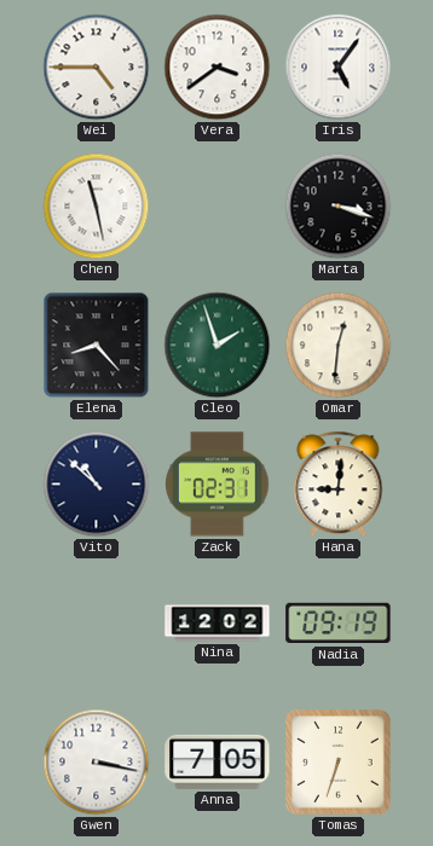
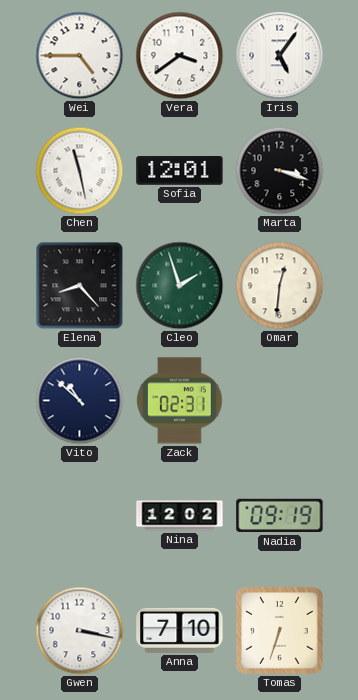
Sofia: none -> 12:01 (180, 171)
Hana: 9:01 -> none (339, 485)
Anna: 7:05 -> 7:10 (180, 630)
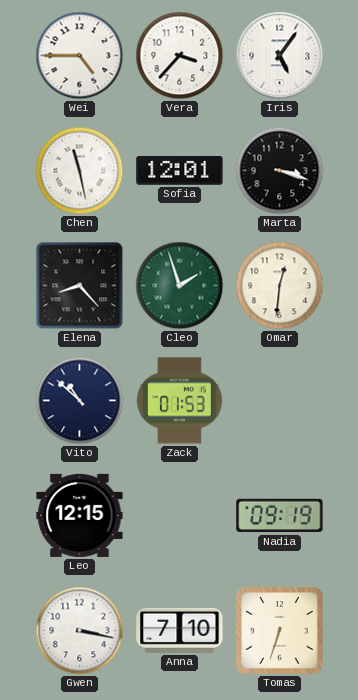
Vera: 3:39 -> 3:37 (180, 56)
Zack: 02:31 -> 01:53 (180, 401)
Leo: none -> 12:15 (80, 515)
Nina: 12:02 -> none (180, 516)
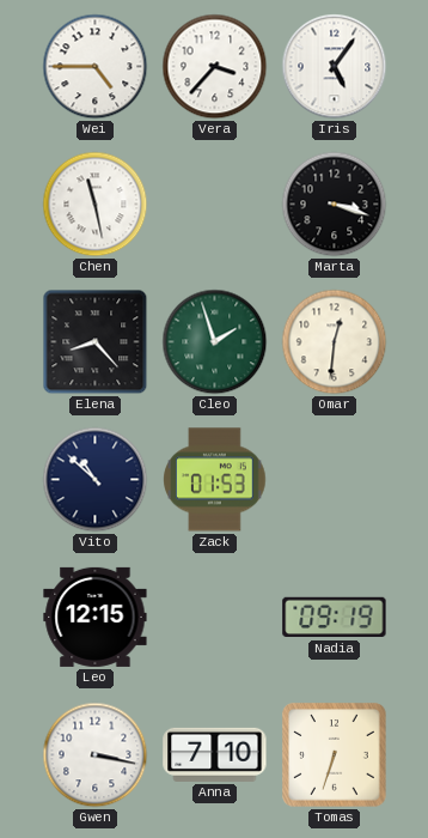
Sofia: 12:01 -> none (180, 171)
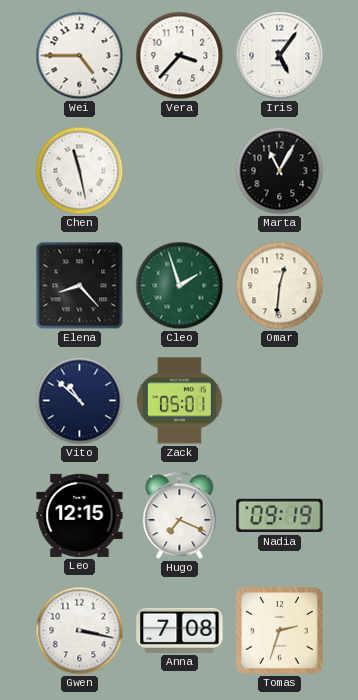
Marta: 3:18 -> 11:05 (280, 171)
Zack: 01:53 -> 05:01 (180, 401)
Hugo: none -> 7:19 (180, 516)
Anna: 7:10 -> 7:08 (180, 630)
Tomas: 6:33 -> 2:33 (280, 631)
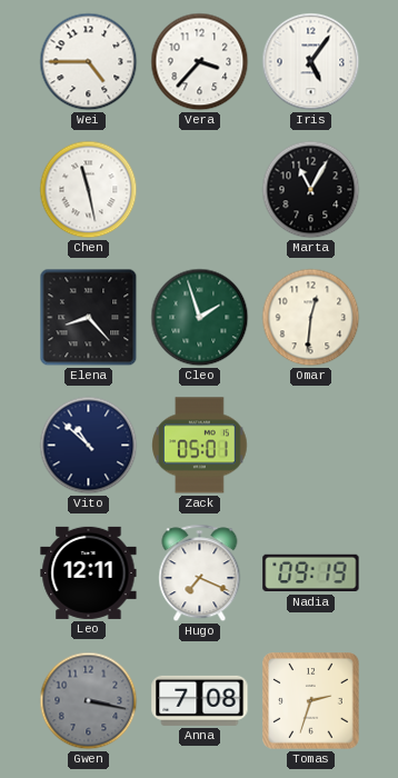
Leo: 12:15 -> 12:11 (89, 572)
Gwen dial: white -> grey (89, 701)
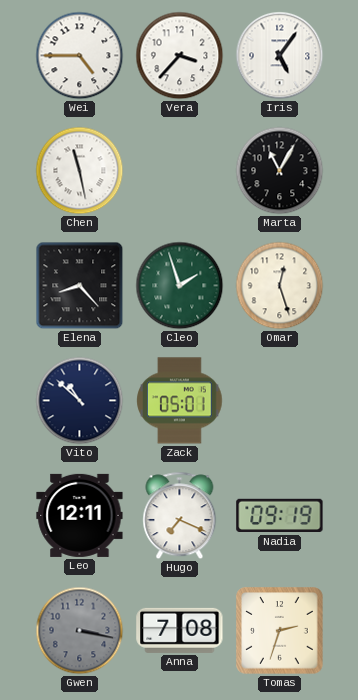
Omar: 12:31 -> 12:27 (280, 286)
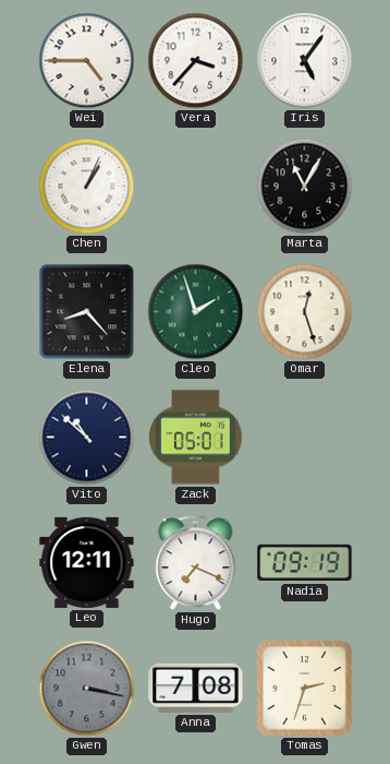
Chen: 11:28 -> 1:04 (87, 187)
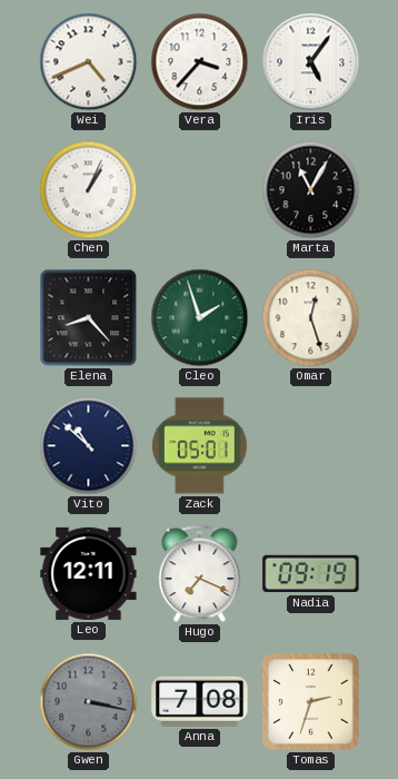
Wei: 4:45 -> 4:41 (89, 62)
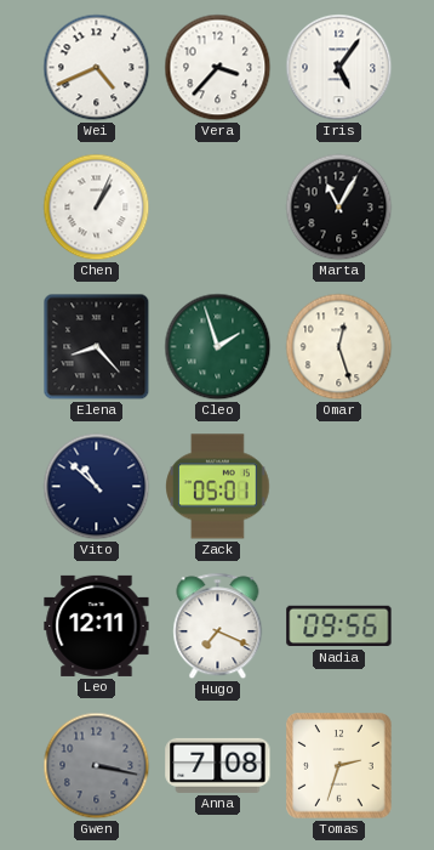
Nadia: 09:19 -> 09:56 (339, 627)
